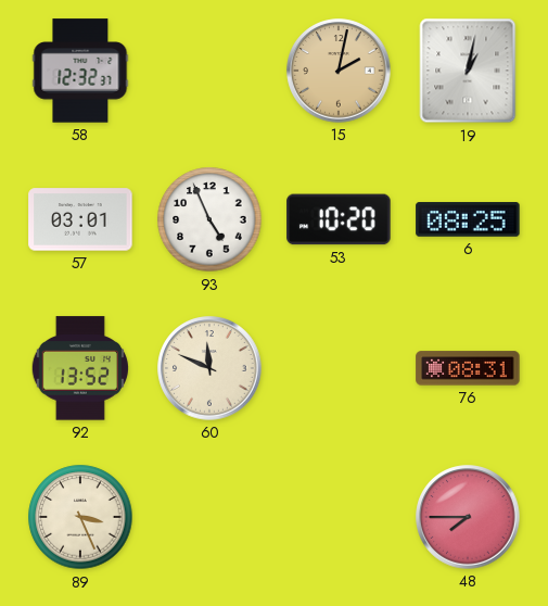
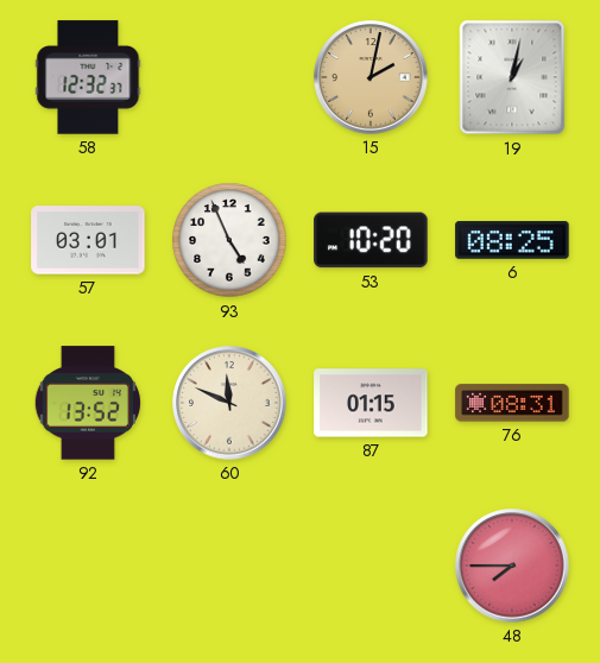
87: none -> 01:15 (371, 403)
89: 3:26 -> none (80, 517)
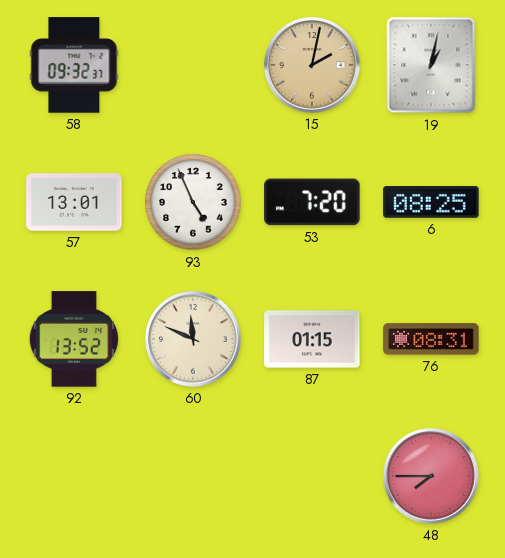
58: 12:32 -> 09:32 (74, 65)
57: 03:01 -> 13:01 (74, 202)
53: 10:20 -> 7:20 (312, 202)
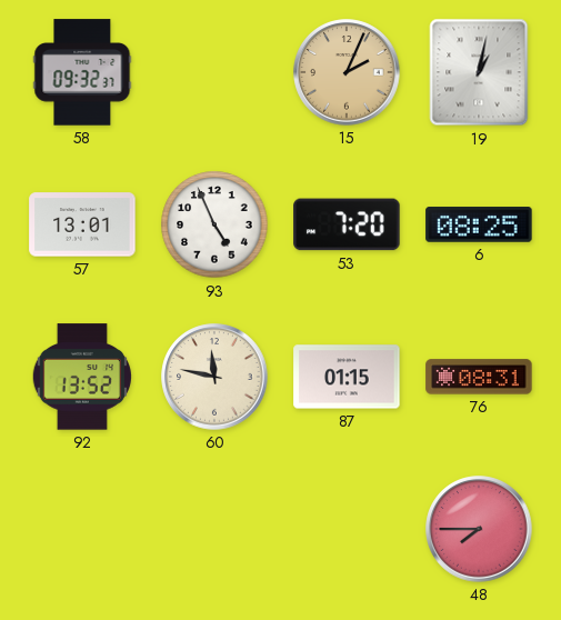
15: 2:02 -> 2:04 (347, 72)
60: 11:49 -> 11:47 (214, 377)
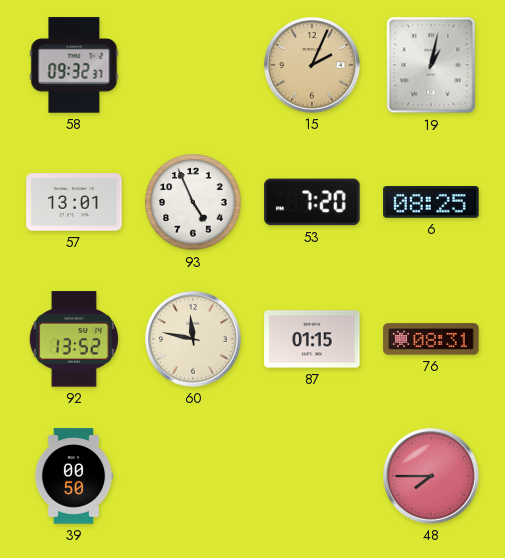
39: none -> 00:50 (74, 476)
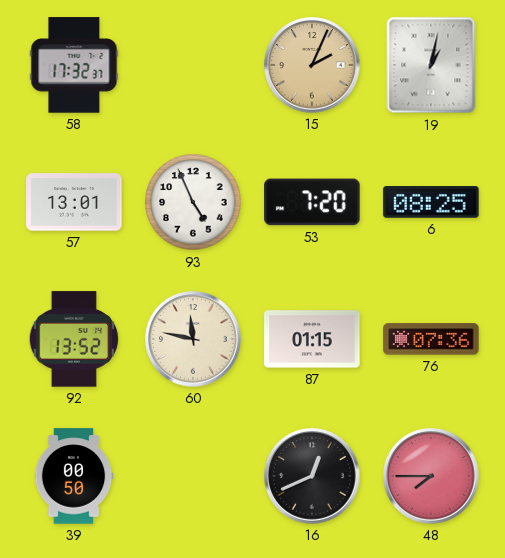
58: 09:32 -> 17:32 (74, 65)
76: 08:31 -> 07:36 (431, 339)
16: none -> 12:41 (312, 476)
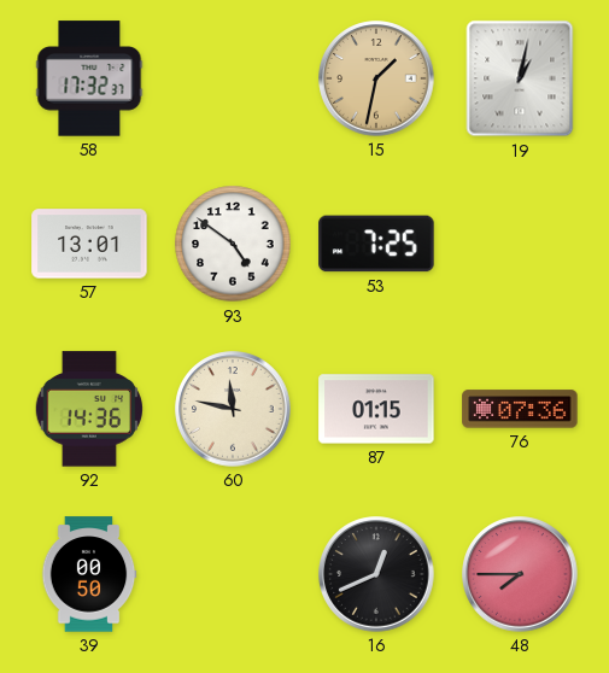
15: 2:04 -> 1:32 (376, 78)
93: 4:56 -> 4:51 (233, 244)
53: 7:20 -> 7:25 (376, 244)
6: 08:25 -> none (431, 202)
92: 13:52 -> 14:36 (88, 409)
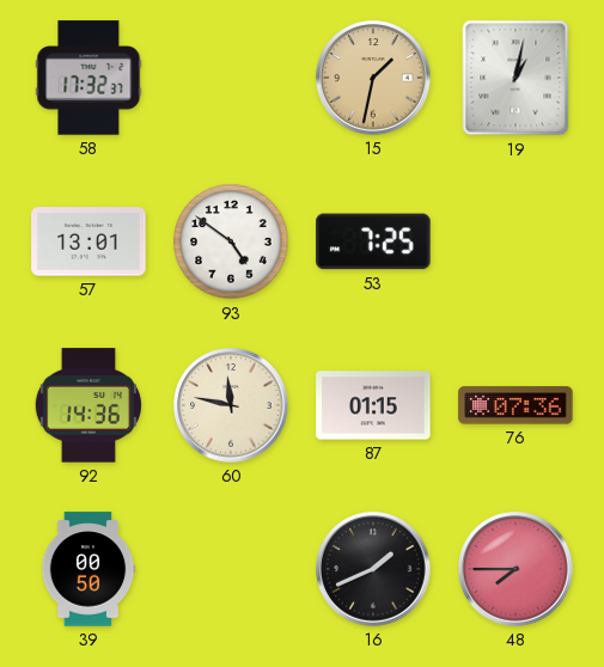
16: 12:41 -> 1:41 (373, 569)
